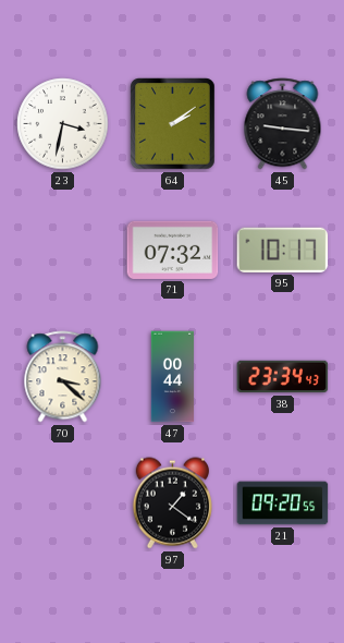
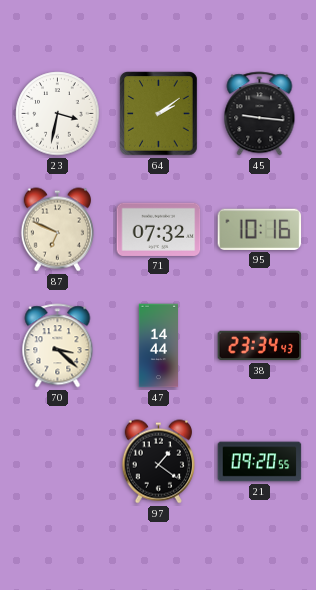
87: none -> 6:49 (57, 230)
95: 10:17 -> 10:16 (260, 229)
47: 00:44 -> 14:44 (159, 346)
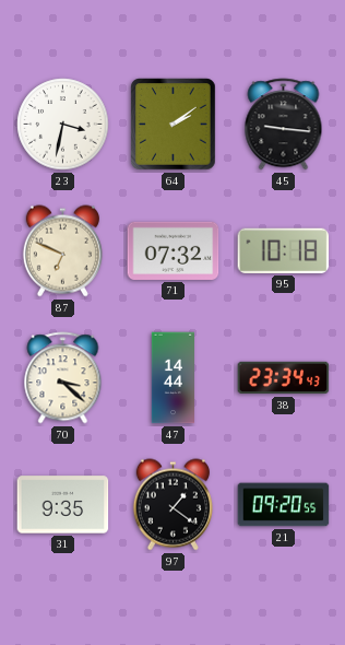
95: 10:16 -> 10:18 (284, 250)
31: none -> 9:35 (63, 505)
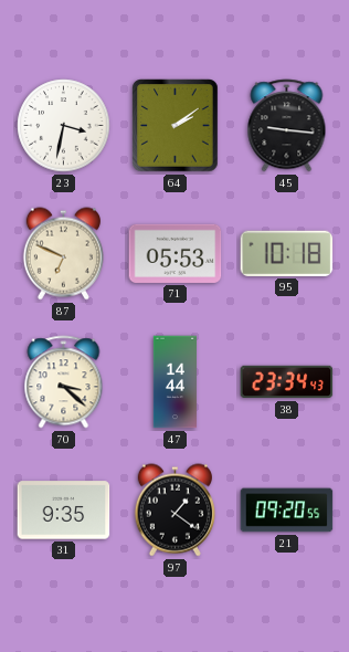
71: 07:32 -> 05:53 (176, 253)
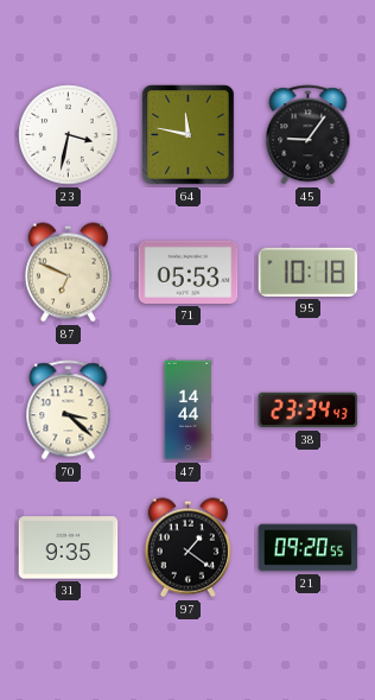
64: 2:09 -> 11:47 (189, 135)
45: 9:16 -> 9:06 (309, 135)
